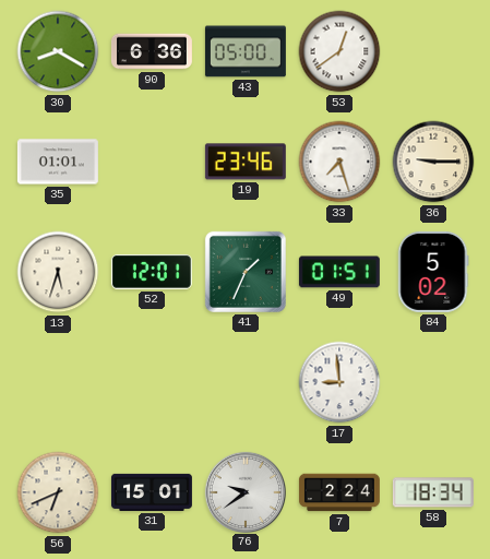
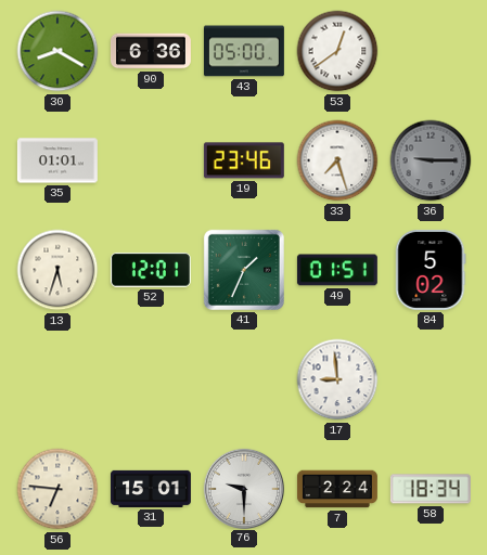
36 dial: cream -> grey (431, 160)
56: 6:41 -> 6:46 (57, 489)
76: 9:39 -> 9:30 (243, 488)
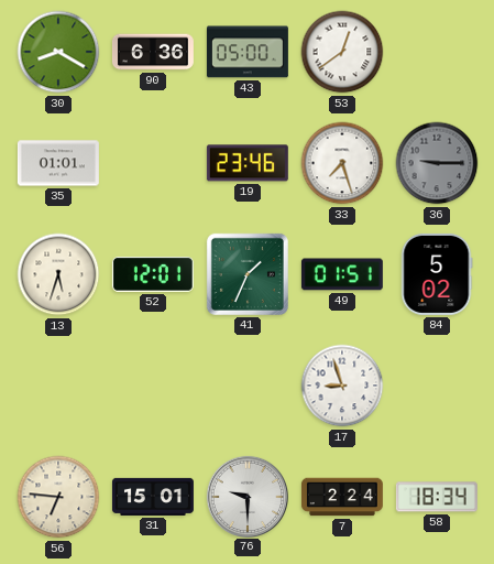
17: 8:59 -> 8:57 (342, 386)
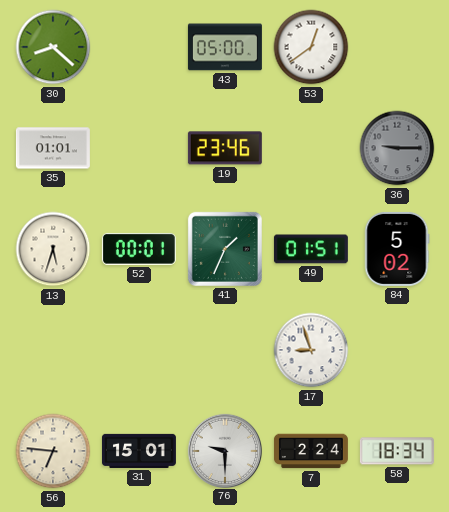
30: 8:20 -> 8:22 (53, 47)
90: 6:36 -> none (153, 52)
33: 7:27 -> none (342, 163)
52: 12:01 -> 00:01 (139, 249)
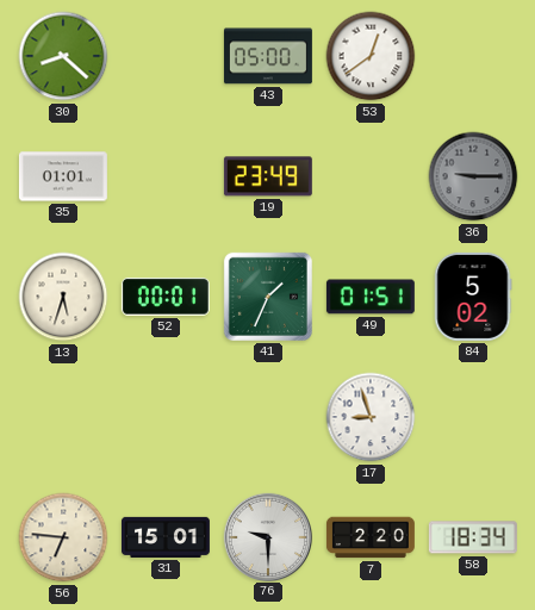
19: 23:46 -> 23:49 (268, 176)
7: 2:24 -> 2:20 (371, 537)
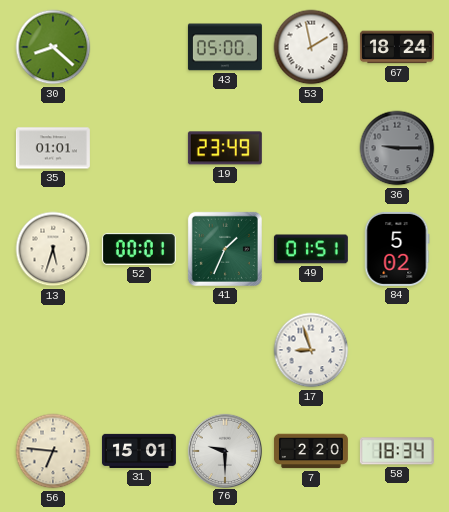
53: 12:39 -> 1:58 (311, 47)
67: none -> 18:24 (397, 47)
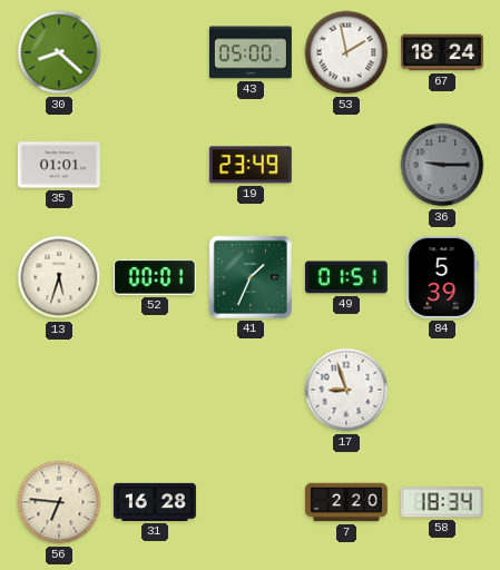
84: 5:02 -> 5:39 (442, 277)
31: 15:01 -> 16:28 (155, 502)
76: 9:30 -> none (224, 450)
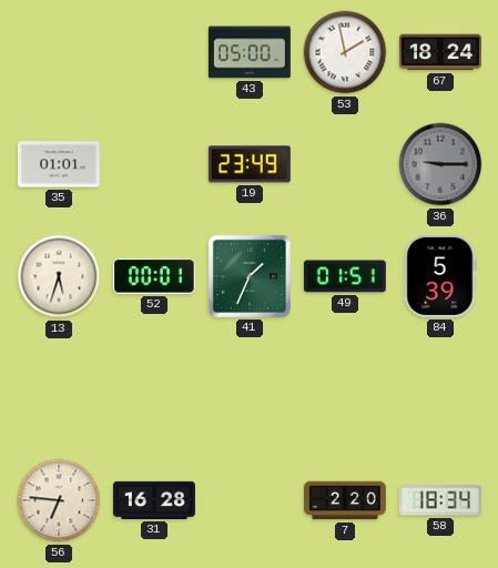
30: 8:22 -> none (59, 52)
17: 8:57 -> none (346, 390)
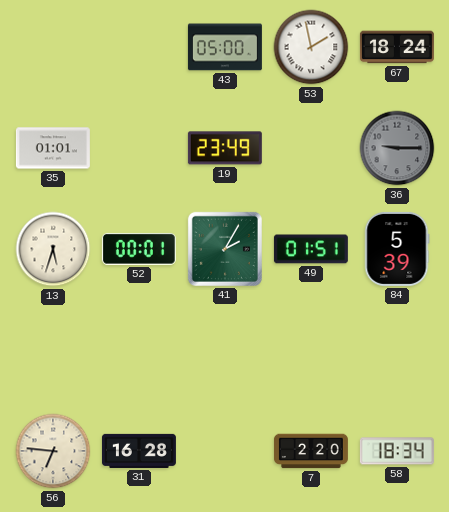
41: 1:34 -> 2:05 (225, 249)
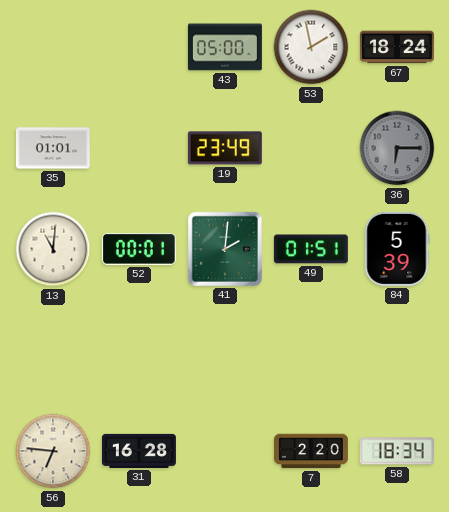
36: 9:15 -> 6:15 (397, 148)
13: 5:33 -> 11:01 (53, 249)
41: 2:05 -> 2:01 (225, 249)
